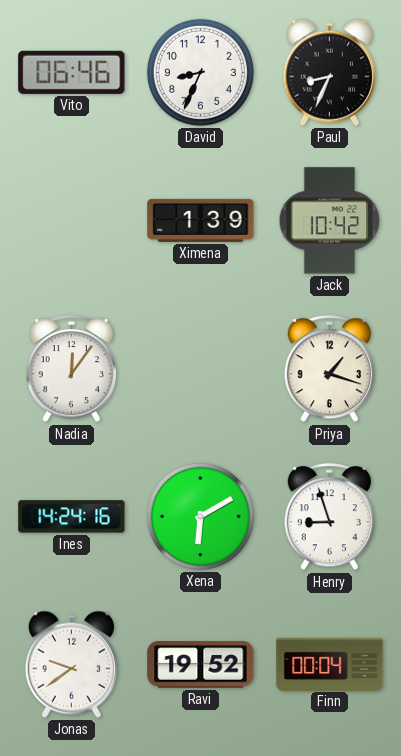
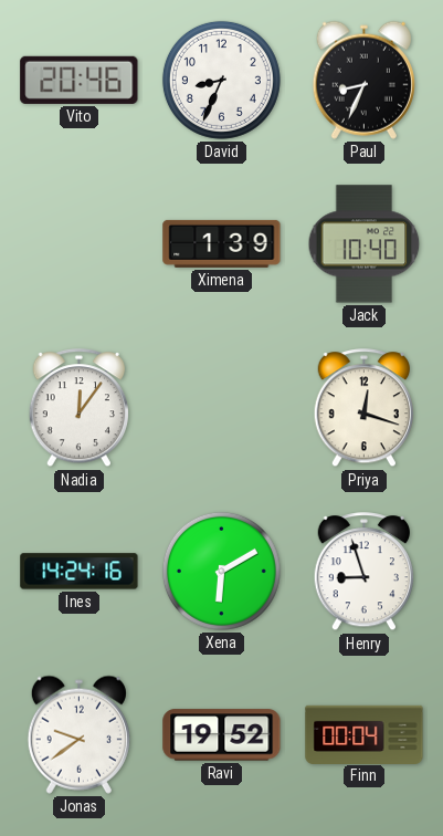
Vito: 06:46 -> 20:46 (80, 80)
Jack: 10:42 -> 10:40 (365, 244)
Priya: 1:18 -> 12:18 (363, 408)
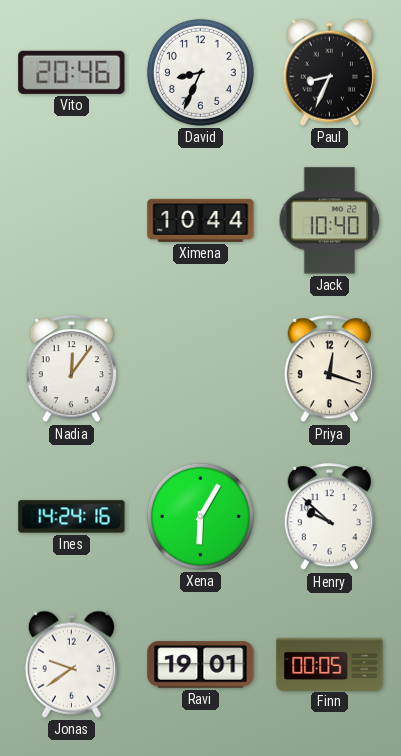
Ximena: 1:39 -> 10:44 (201, 220)
Xena: 6:10 -> 6:05 (200, 516)
Henry: 8:57 -> 9:52 (329, 517)
Ravi: 19:52 -> 19:01 (201, 665)
Finn: 00:04 -> 00:05 (330, 664)
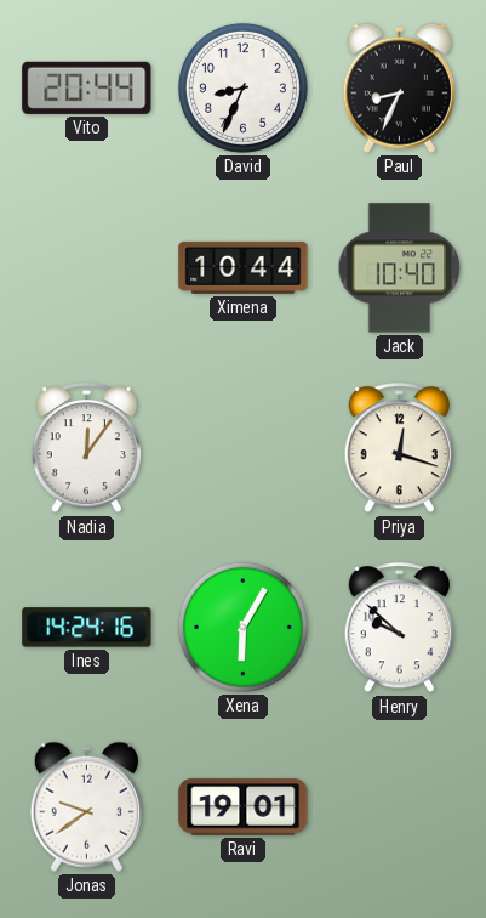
Vito: 20:46 -> 20:44 (87, 87)
Finn: 00:05 -> none (330, 664)
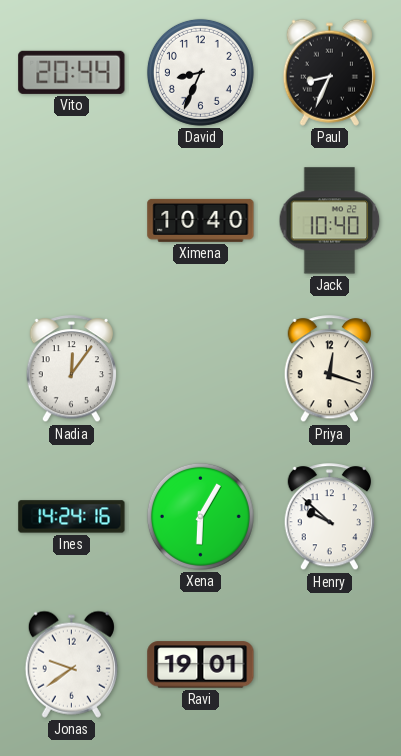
Ximena: 10:44 -> 10:40 (201, 220)
